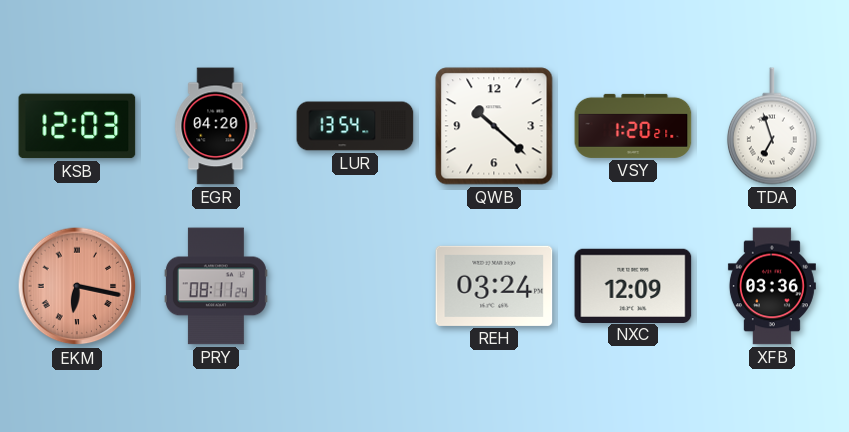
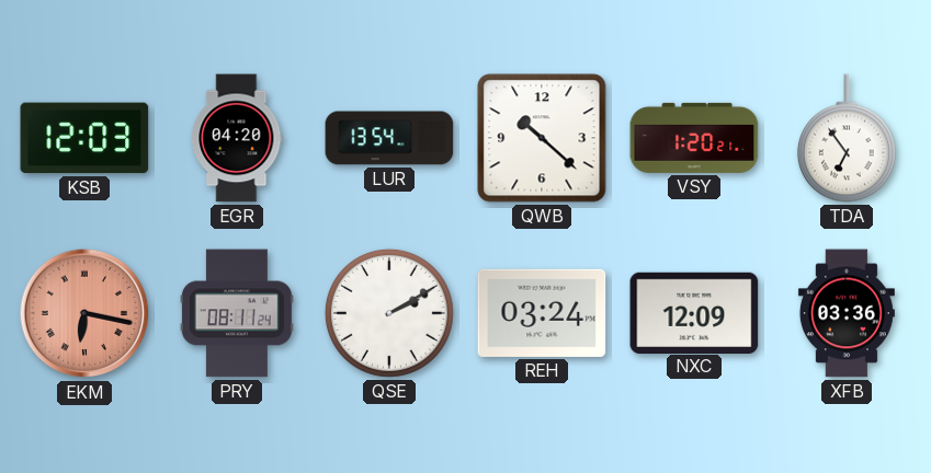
TDA: 6:57 -> 6:54 (847, 138)
QSE: none -> 2:10 (389, 313)
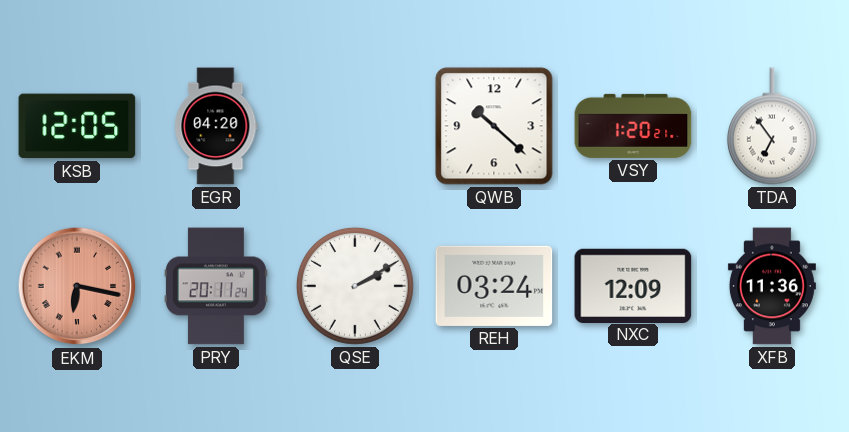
KSB: 12:03 -> 12:05 (77, 126)
LUR: 13:54 -> none (389, 138)
PRY: 08:11 -> 20:11 (216, 286)
XFB: 03:36 -> 11:36 (772, 286)
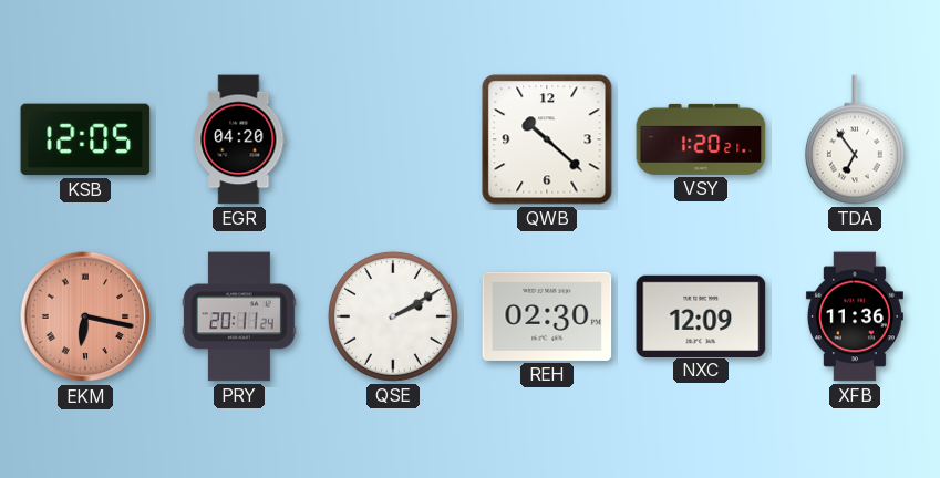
REH: 03:24 -> 02:30 (547, 316)
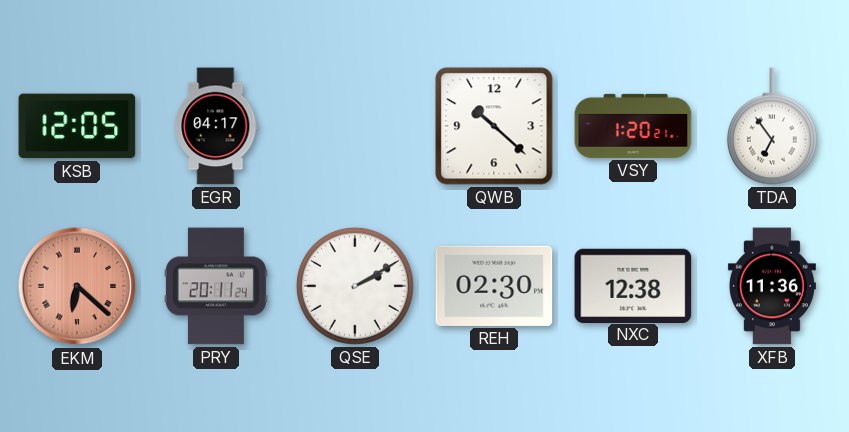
EGR: 04:20 -> 04:17 (216, 126)
EKM: 6:17 -> 6:22 (77, 286)
NXC: 12:09 -> 12:38 (633, 285)
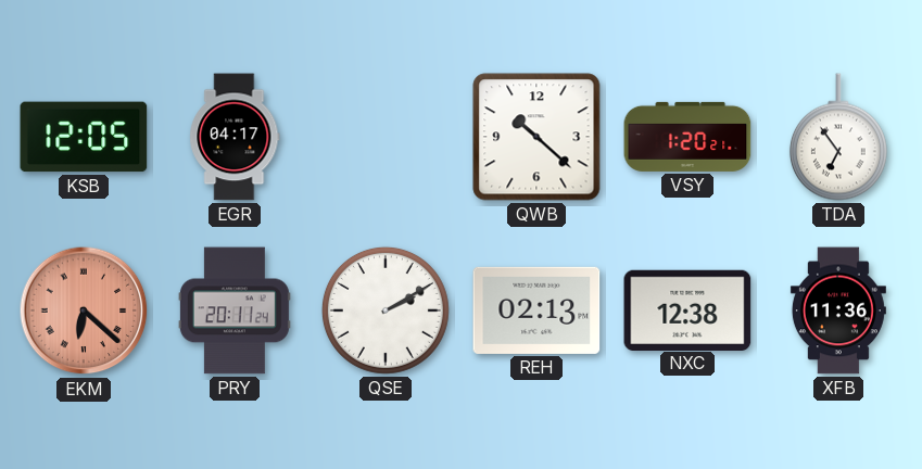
REH: 02:30 -> 02:13 (536, 310)
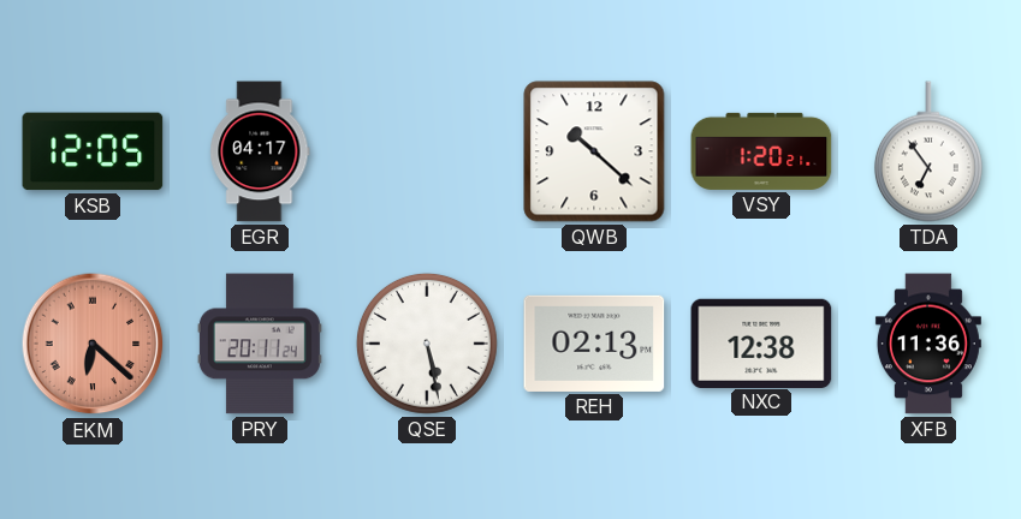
QSE: 2:10 -> 5:28 (427, 344)
